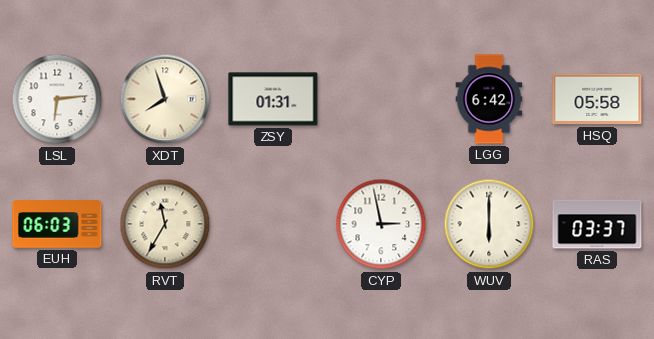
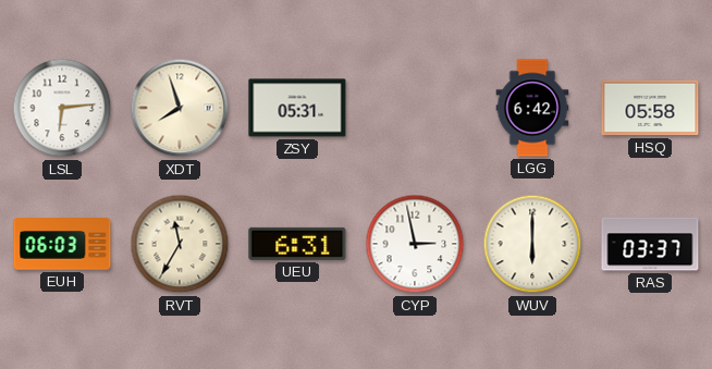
ZSY: 01:31 -> 05:31 (297, 108)
UEU: none -> 6:31 (297, 244)
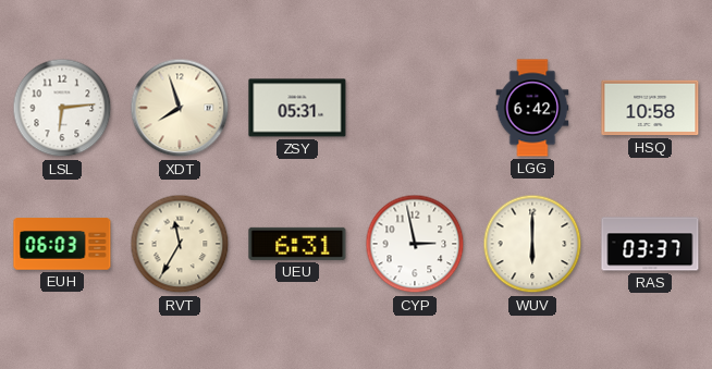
HSQ: 05:58 -> 10:58 (650, 108)
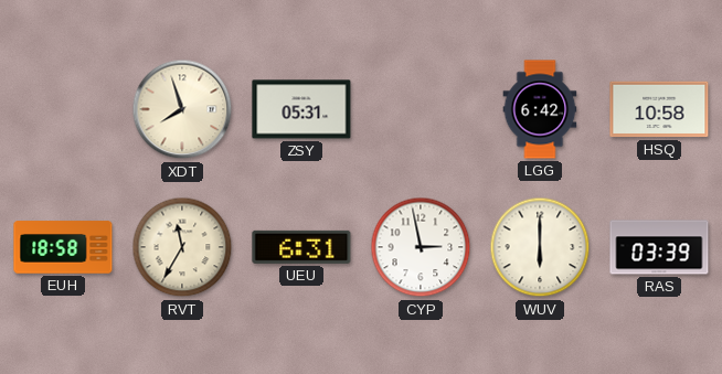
LSL: 6:14 -> none (62, 108)
EUH: 06:03 -> 18:58 (63, 247)
RAS: 03:37 -> 03:39 (659, 247)
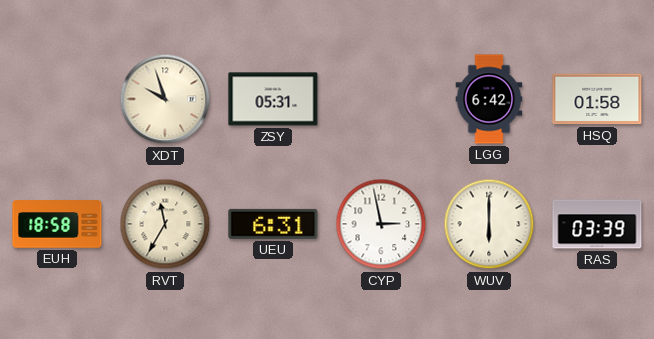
XDT: 7:57 -> 9:57 (165, 99)
HSQ: 10:58 -> 01:58 (597, 99)
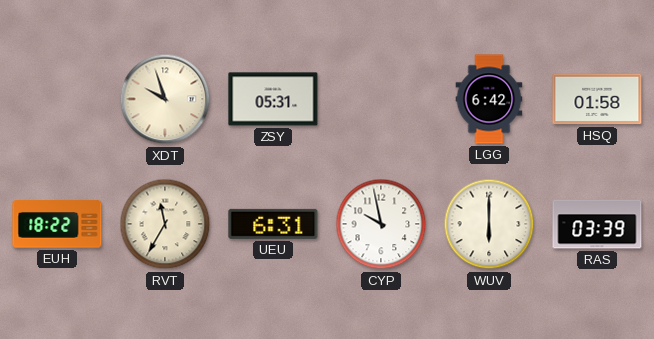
EUH: 18:58 -> 18:22 (57, 224)
CYP: 2:58 -> 9:58 (381, 224)
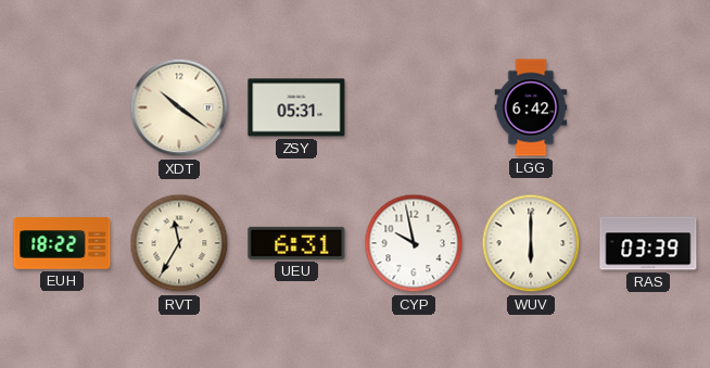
XDT: 9:57 -> 10:21 (179, 107)
HSQ: 01:58 -> none (597, 99)
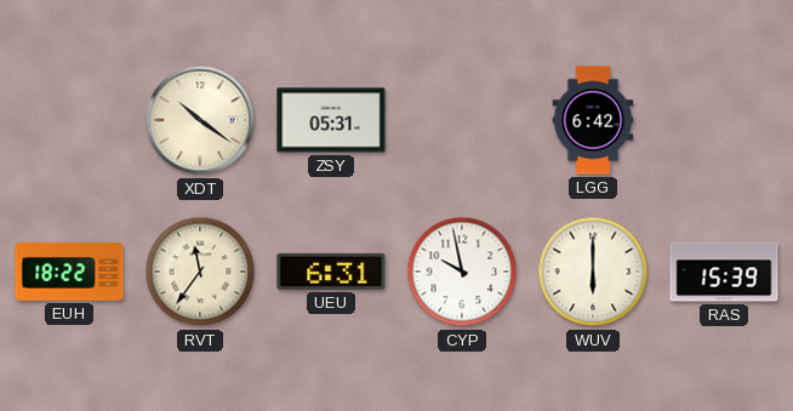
RVT: 11:35 -> 11:36 (200, 272)
RAS: 03:39 -> 15:39 (724, 272)
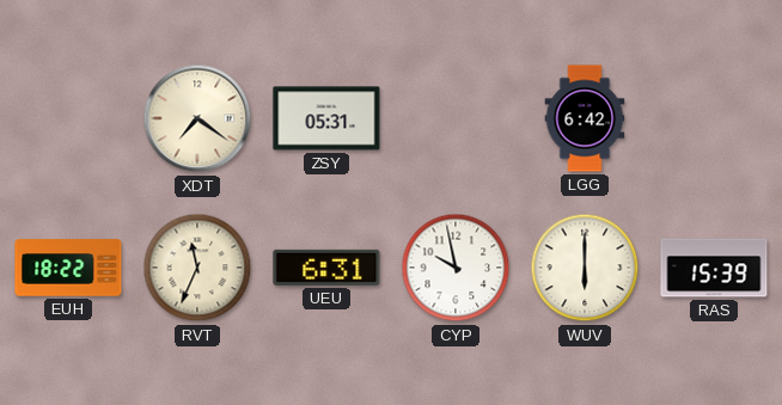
XDT: 10:21 -> 7:21 (197, 118)
RVT: 11:36 -> 11:34 (197, 268)
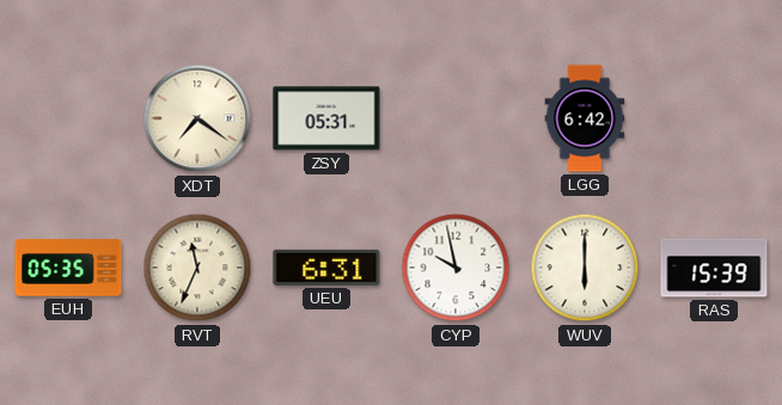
EUH: 18:22 -> 05:35 (68, 268)
